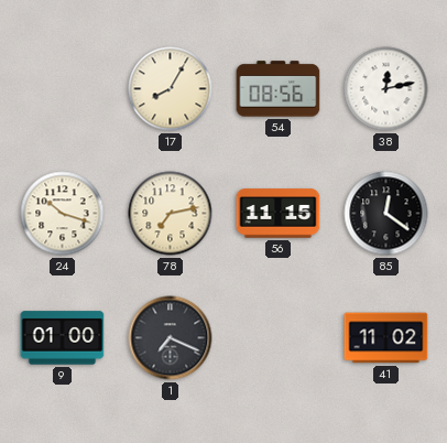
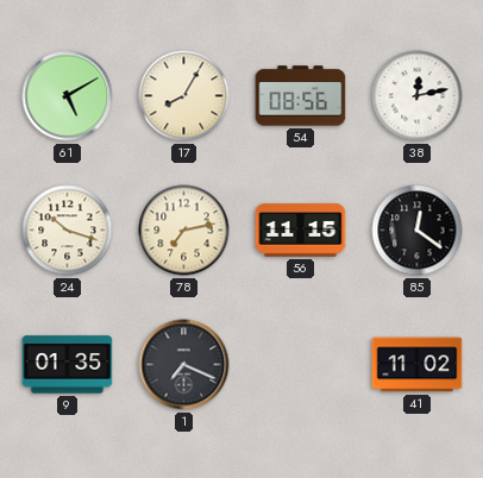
61: none -> 5:10 (68, 96)
9: 01:00 -> 01:35 (68, 365)
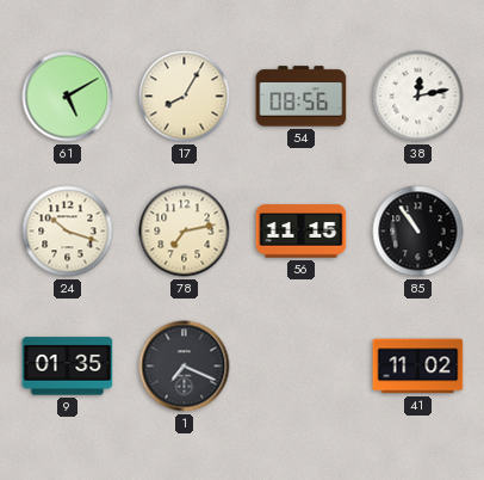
85: 12:21 -> 10:54 (418, 232)
